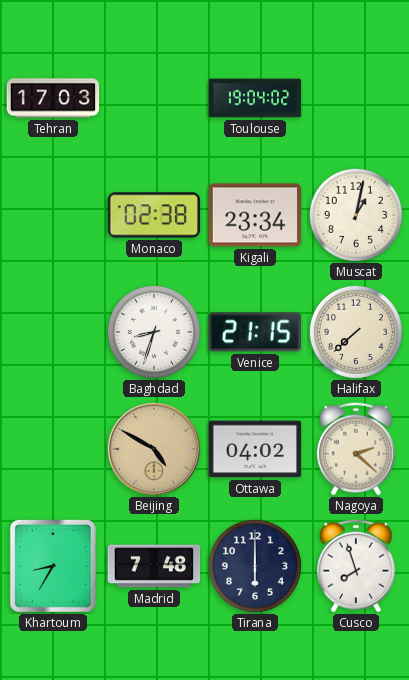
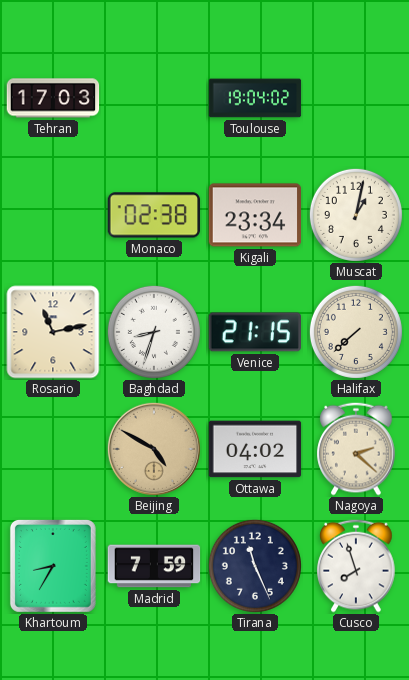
Rosario: none -> 11:13 (53, 332)
Madrid: 7:48 -> 7:59 (154, 566)
Tirana: 6:00 -> 11:26 (255, 566)
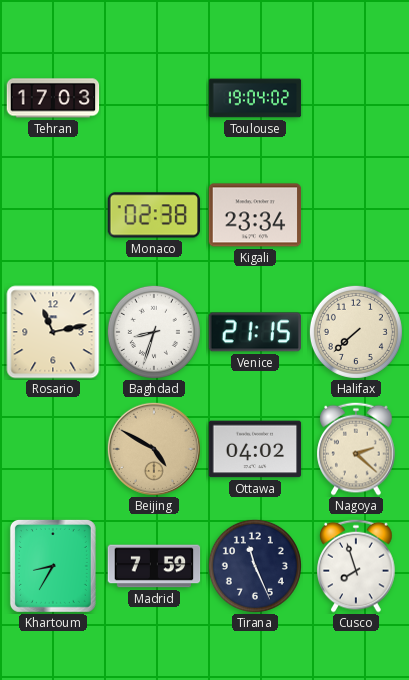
Muscat: 1:02 -> none (356, 215)
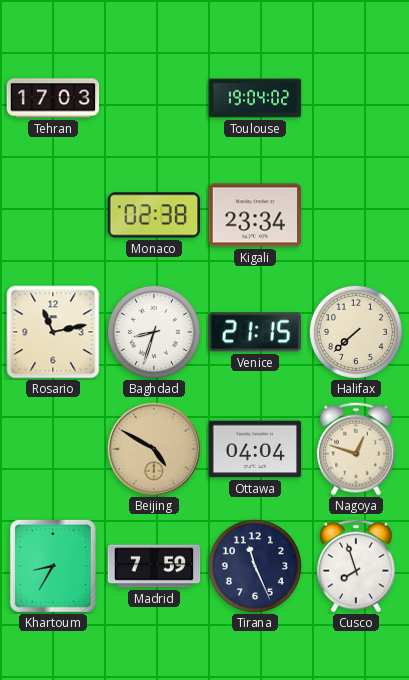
Ottawa: 04:02 -> 04:04 (255, 449)
Nagoya: 2:22 -> 12:48 (356, 449)
